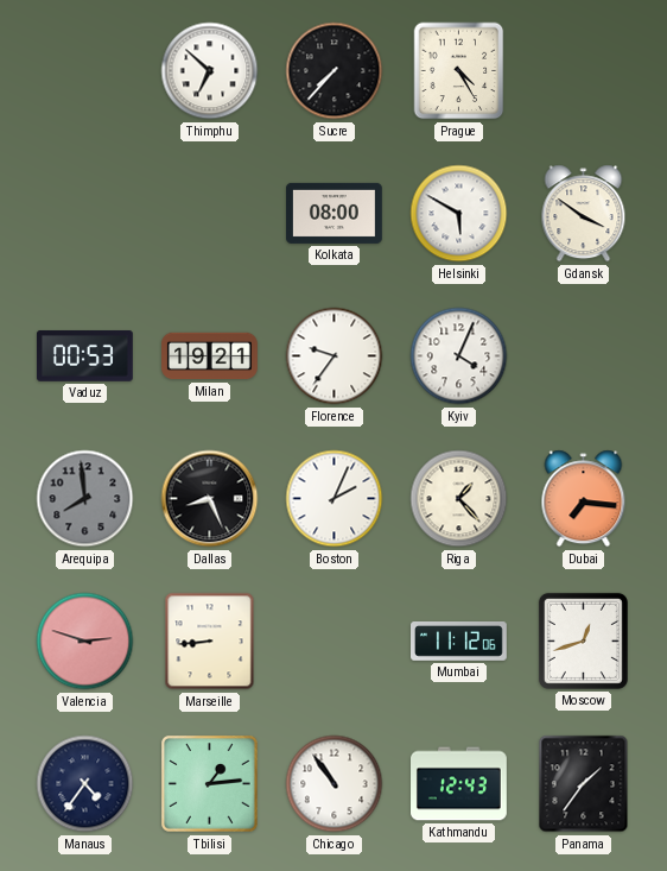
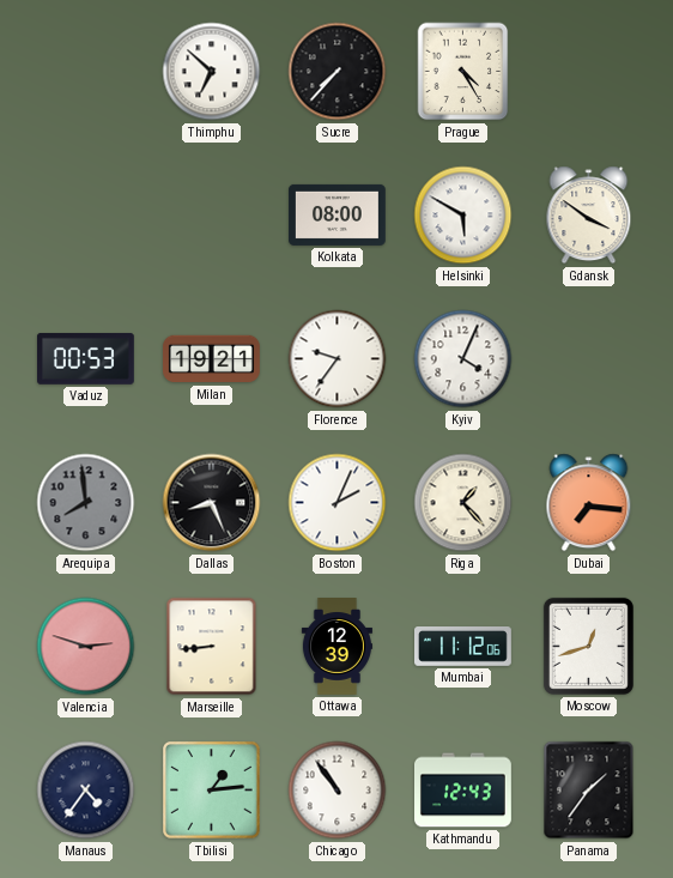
Ottawa: none -> 12:39 (336, 647)
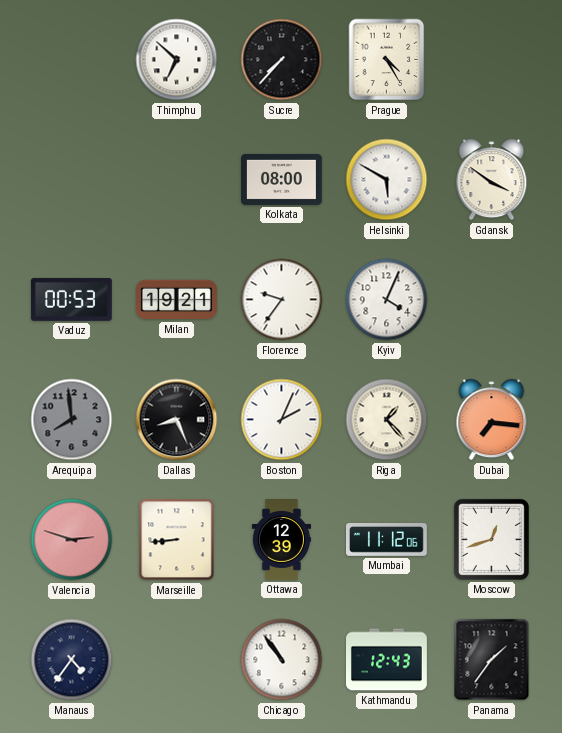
Tbilisi: 1:14 -> none (212, 791)
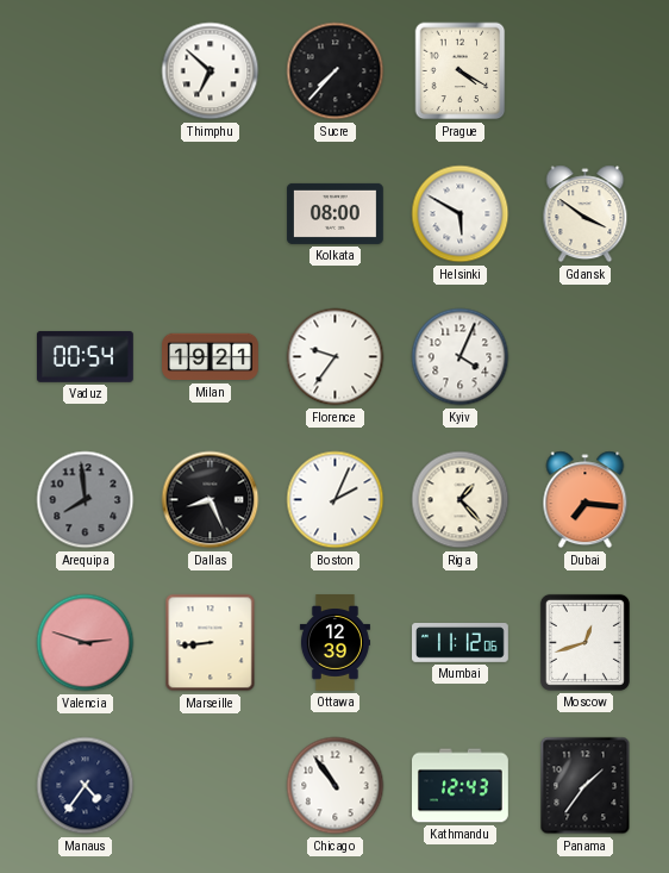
Prague: 4:25 -> 4:20 (461, 71)
Vaduz: 00:53 -> 00:54 (85, 356)
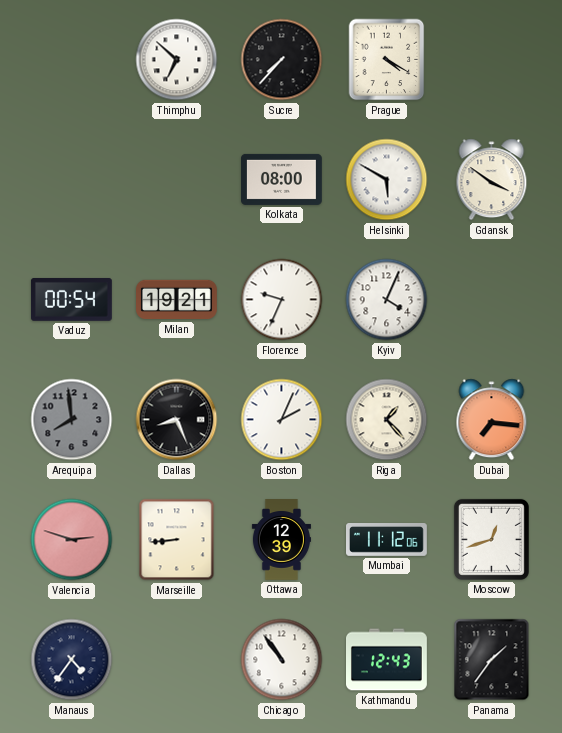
Florence: 9:36 -> 9:34 (282, 300)
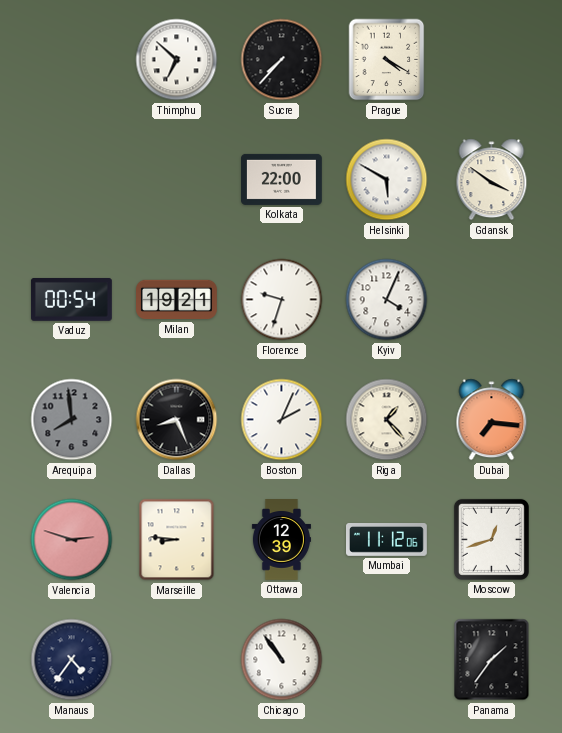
Kolkata: 08:00 -> 22:00 (282, 179)
Florence: 9:34 -> 9:33 (282, 300)
Marseille: 8:44 -> 8:46 (177, 540)
Kathmandu: 12:43 -> none (387, 660)
